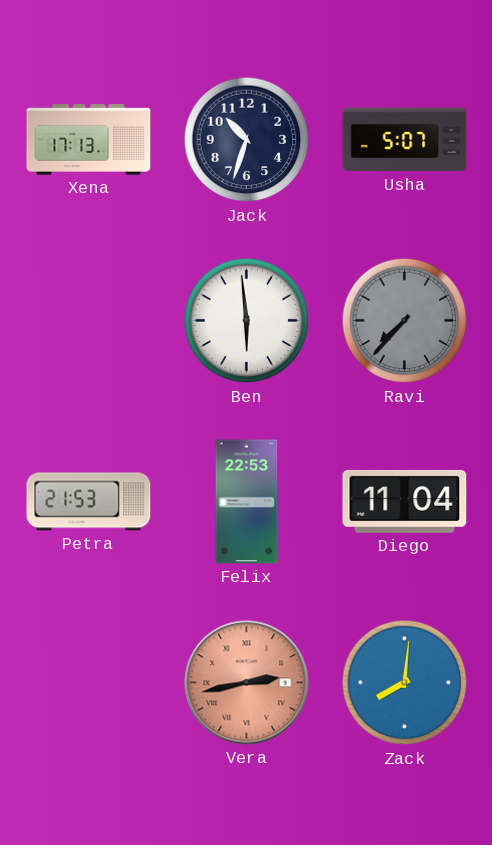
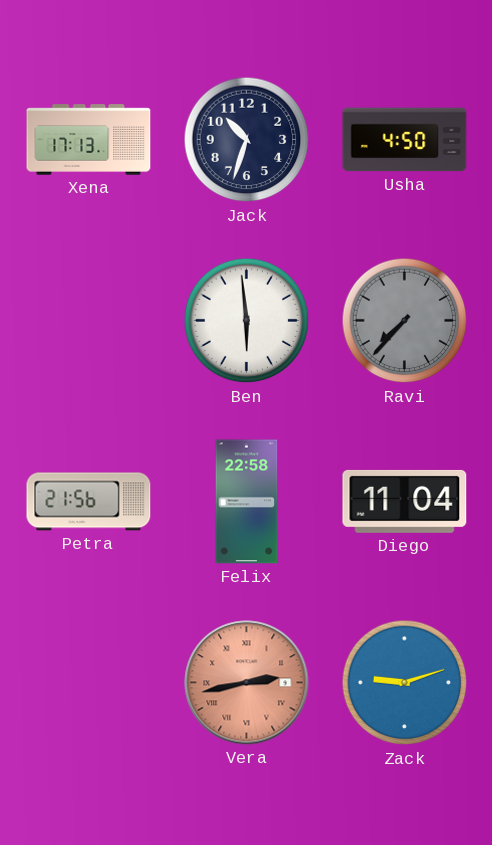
Usha: 5:07 -> 4:50 (405, 140)
Petra: 21:53 -> 21:56 (89, 502)
Felix: 22:53 -> 22:58 (247, 502)
Zack: 8:01 -> 9:12 (405, 683)
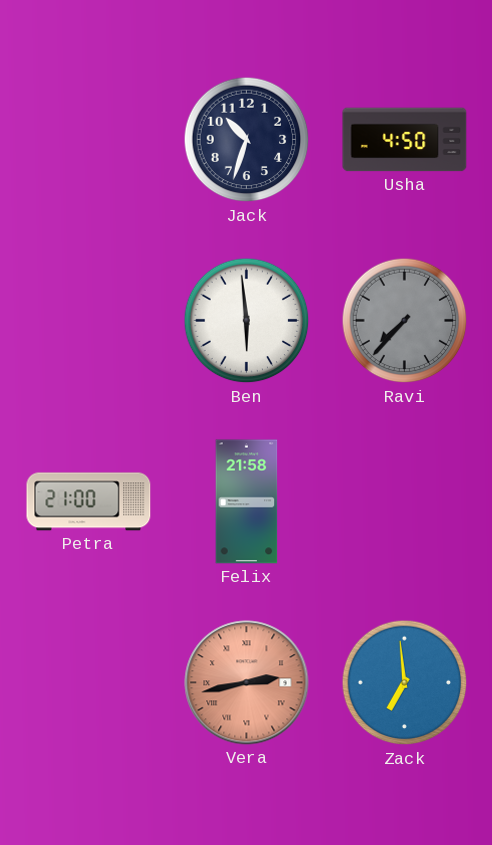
Xena: 17:13 -> none (89, 140)
Petra: 21:56 -> 21:00 (89, 502)
Felix: 22:58 -> 21:58 (247, 502)
Diego: 11:04 -> none (405, 501)
Zack: 9:12 -> 6:59 (405, 683)
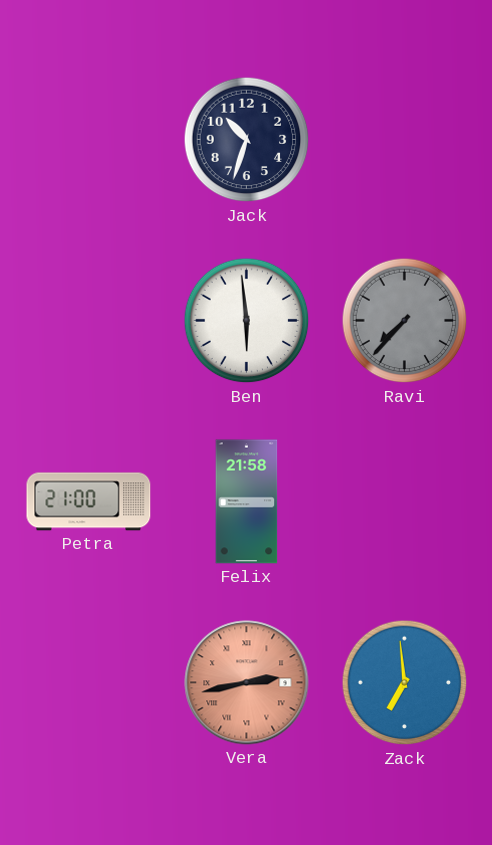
Usha: 4:50 -> none (405, 140)
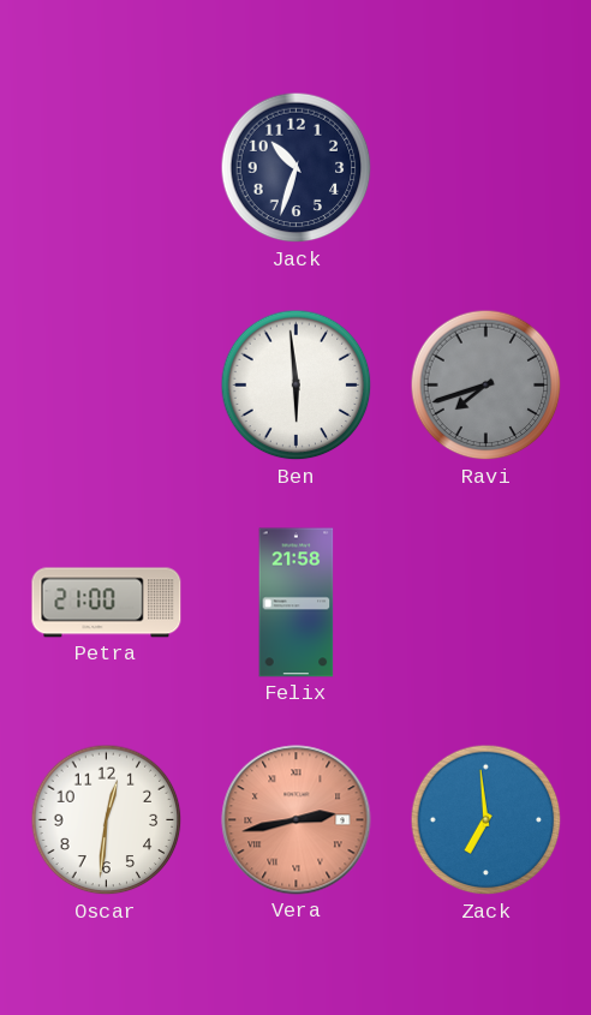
Ravi: 7:37 -> 7:42 (486, 386)
Oscar: none -> 12:31 (107, 820)
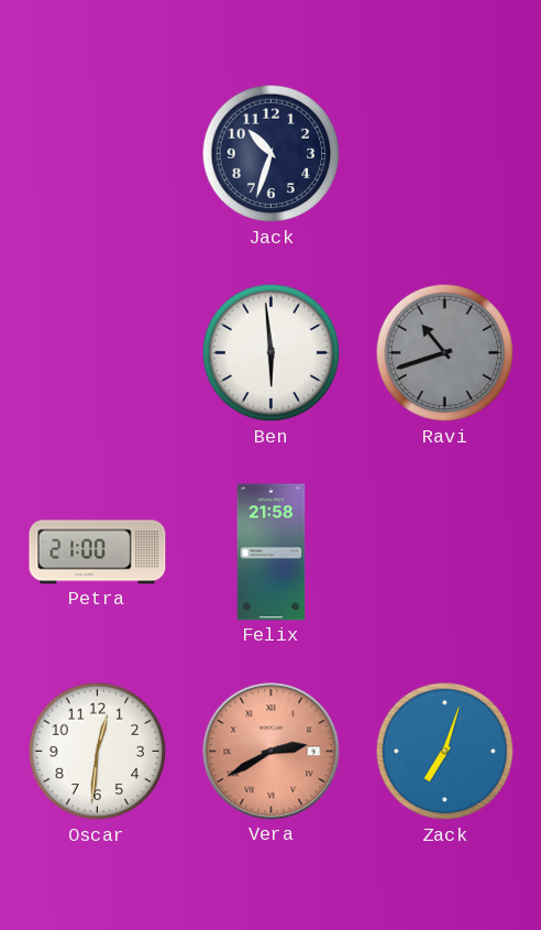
Ravi: 7:42 -> 10:42 (445, 353)
Vera: 2:43 -> 2:40 (272, 752)
Zack: 6:59 -> 7:03 (445, 752)
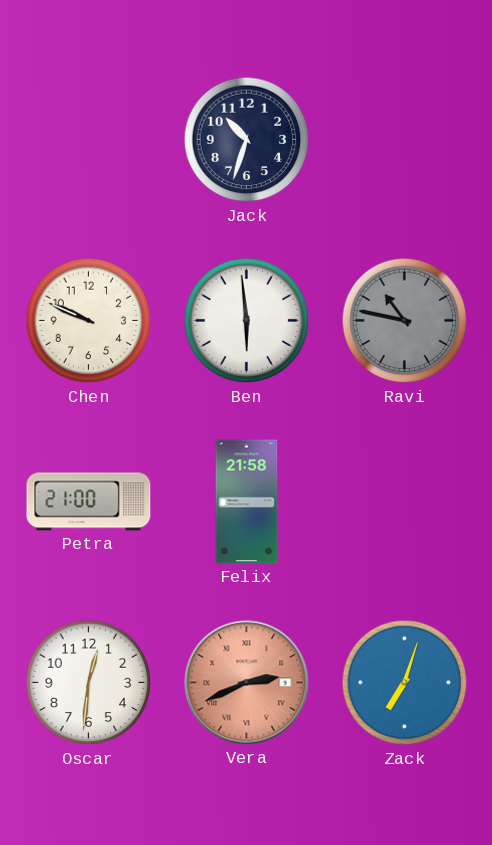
Chen: none -> 9:49 (89, 321)
Ravi: 10:42 -> 10:47 (405, 321)
Vera: 2:40 -> 2:41 (247, 683)
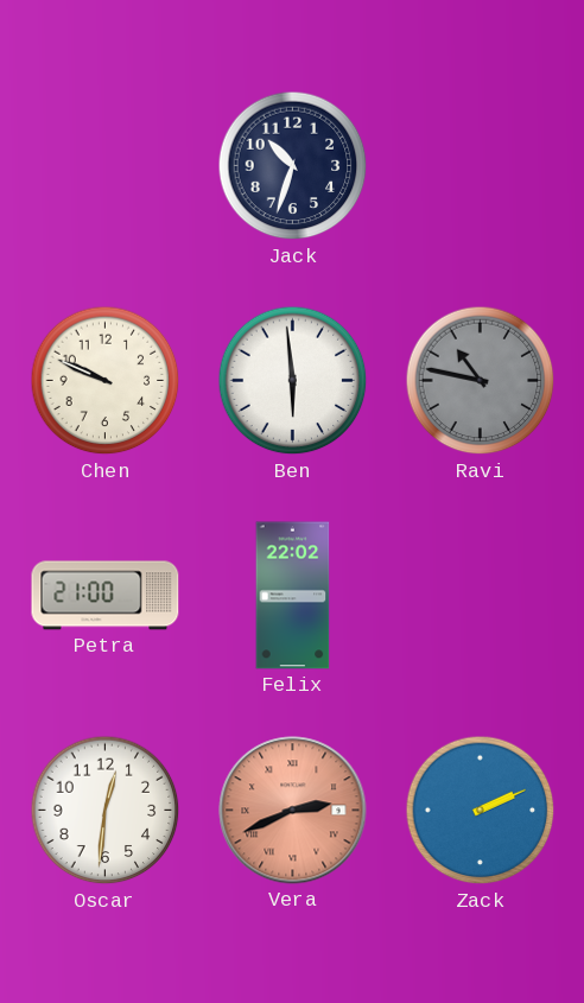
Felix: 21:58 -> 22:02 (293, 596)
Zack: 7:03 -> 2:11 (481, 811)
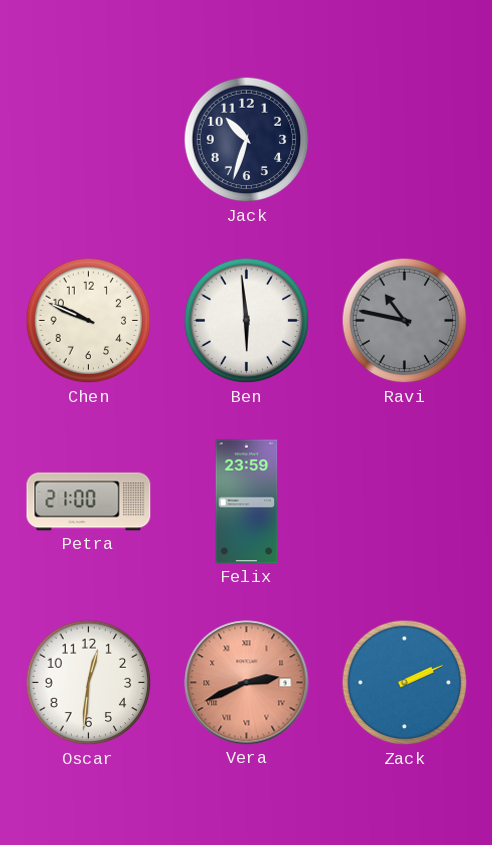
Felix: 22:02 -> 23:59 (247, 502)
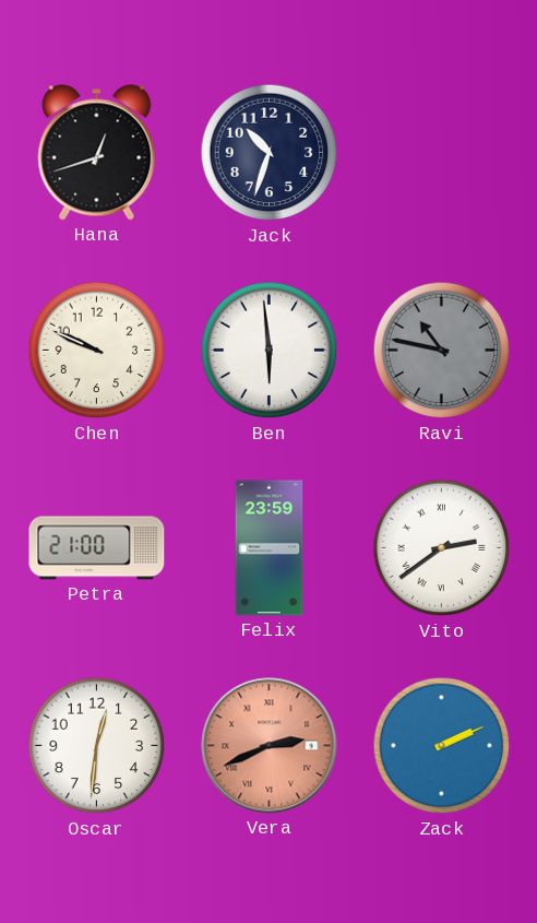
Hana: none -> 12:42 (97, 153)
Vito: none -> 2:39 (442, 548)
